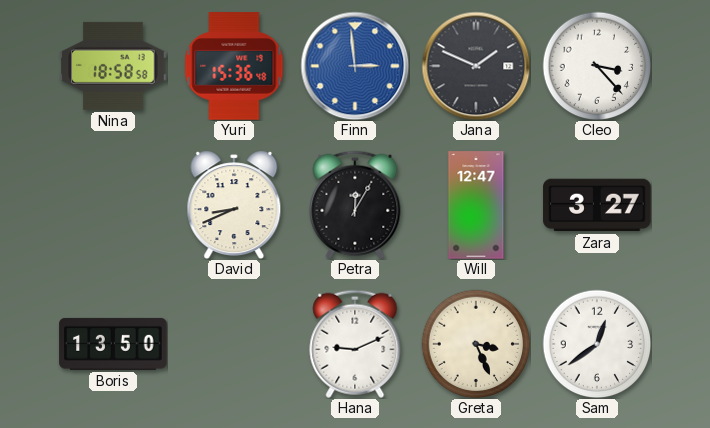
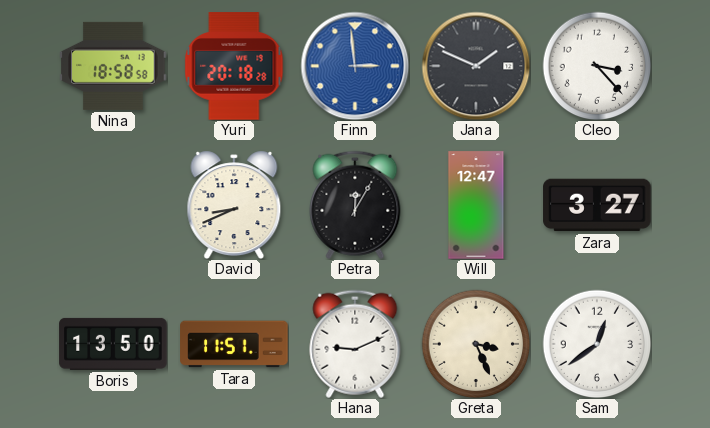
Yuri: 15:36 -> 20:18 (234, 66)
Tara: none -> 11:51 (234, 344)
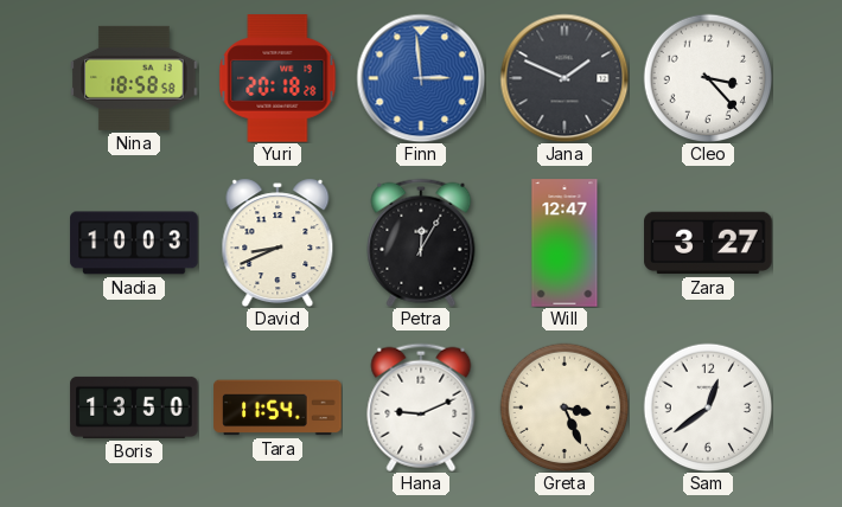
Nadia: none -> 10:03 (134, 243)
Tara: 11:51 -> 11:54 (278, 407)
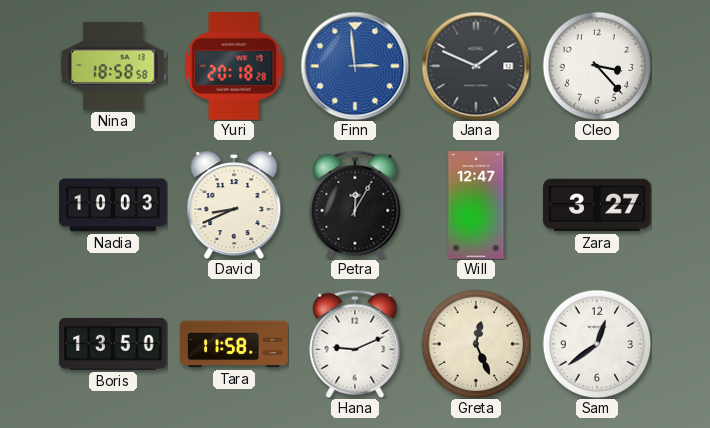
Tara: 11:54 -> 11:58 (234, 344)
Greta: 3:26 -> 12:26 (476, 344)
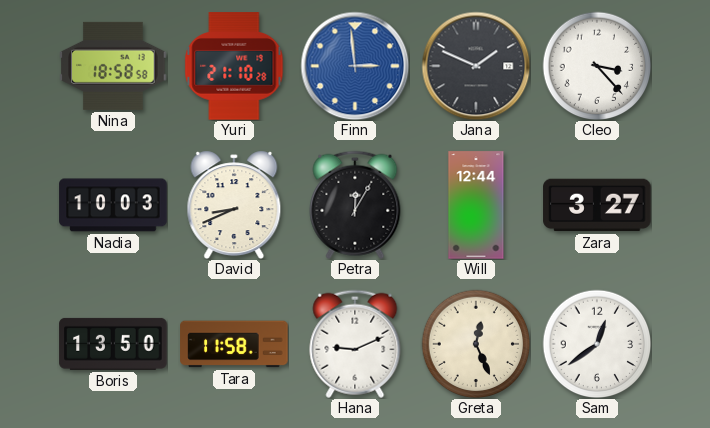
Yuri: 20:18 -> 21:10 (234, 66)
Will: 12:47 -> 12:44 (476, 205)
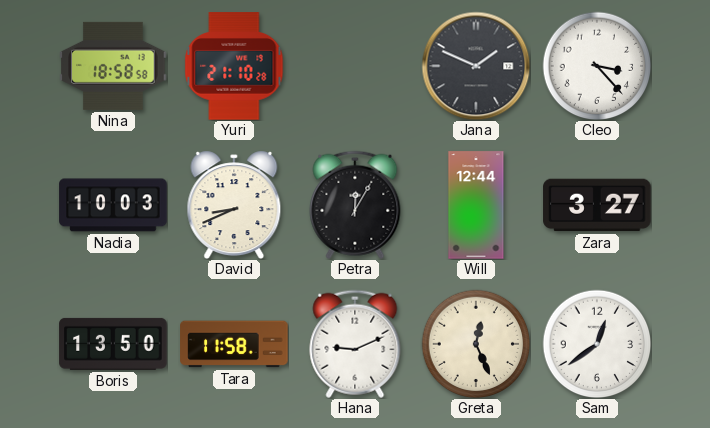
Finn: 2:59 -> none (355, 66)
